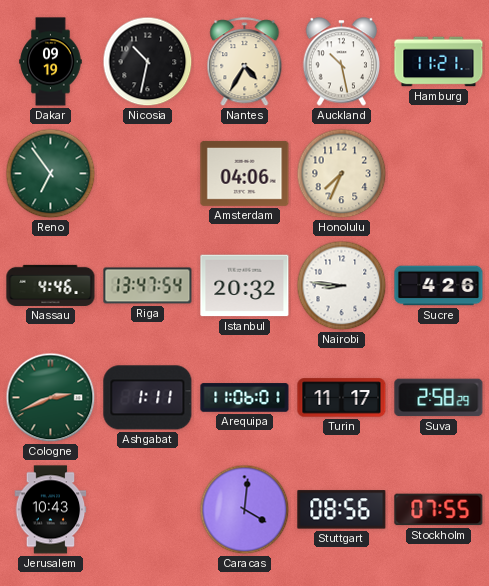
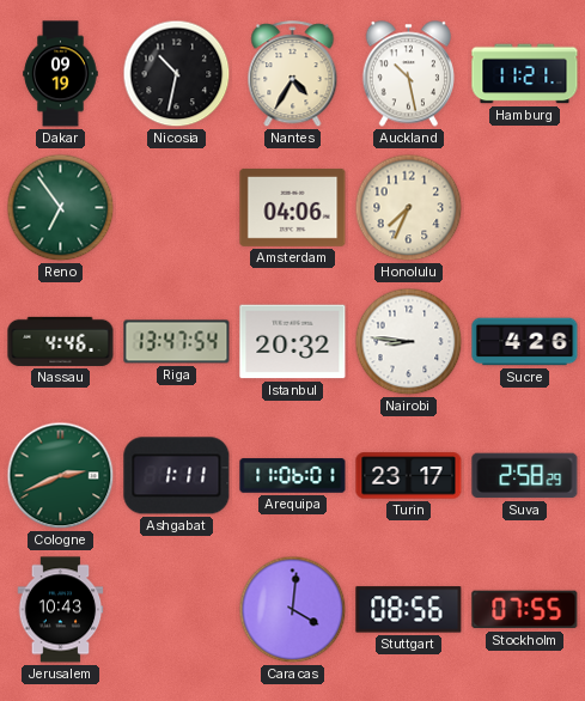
Turin: 11:17 -> 23:17 (409, 476)
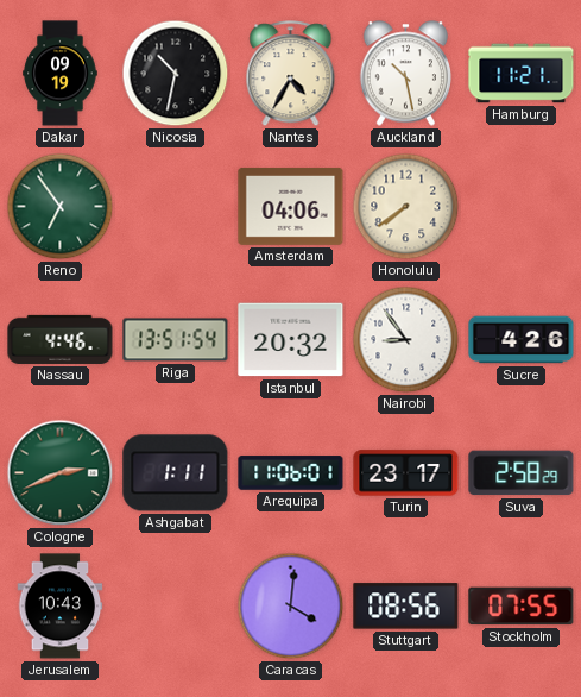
Honolulu: 7:34 -> 7:39 (406, 207)
Riga: 13:47 -> 13:51 (176, 340)
Nairobi: 8:46 -> 8:54 (406, 340)
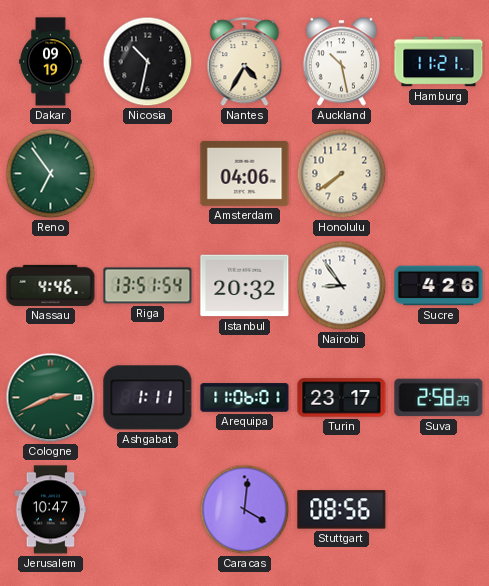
Jerusalem: 10:43 -> 10:47 (51, 510)
Stockholm: 07:55 -> none (522, 607)
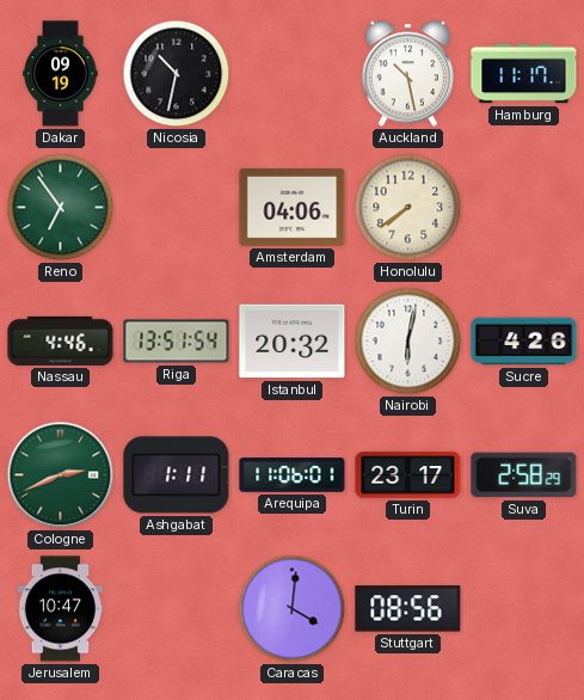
Nantes: 4:35 -> none (245, 62)
Hamburg: 11:21 -> 11:17 (524, 74)
Nairobi: 8:54 -> 6:02 (408, 342)
